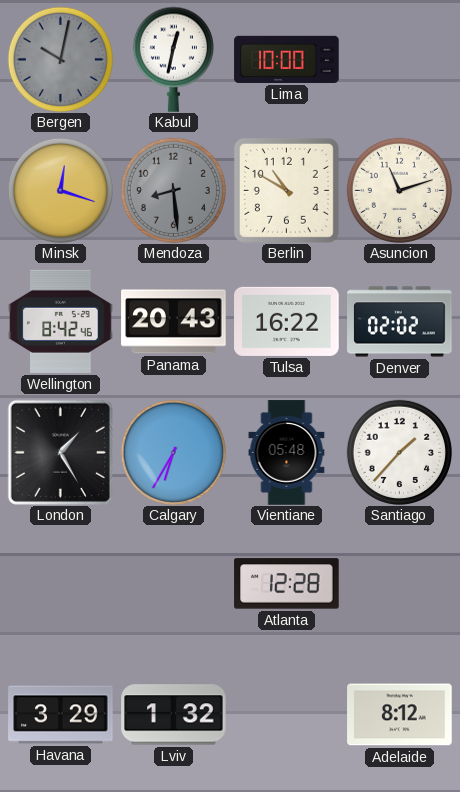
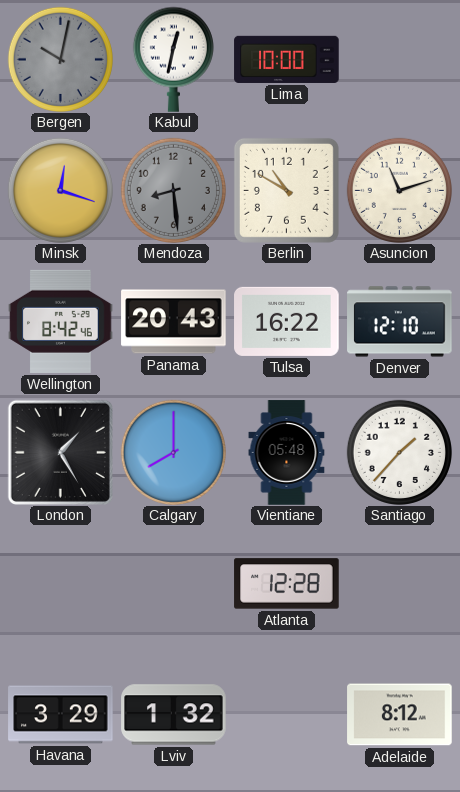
Denver: 02:02 -> 12:10 (400, 322)
Calgary: 6:35 -> 8:00 (173, 452)
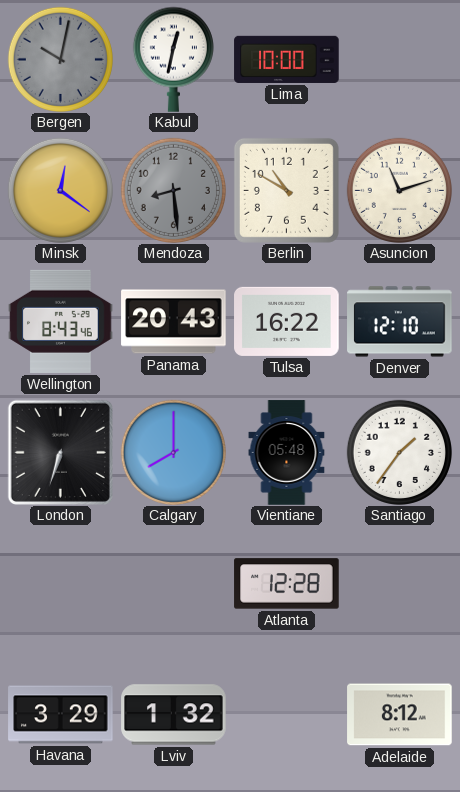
Minsk: 12:18 -> 12:21 (60, 190)
Wellington: 8:42 -> 8:43 (61, 321)
London: 1:25 -> 6:33 (60, 452)
Santiago: 1:37 -> 1:36 (399, 452)
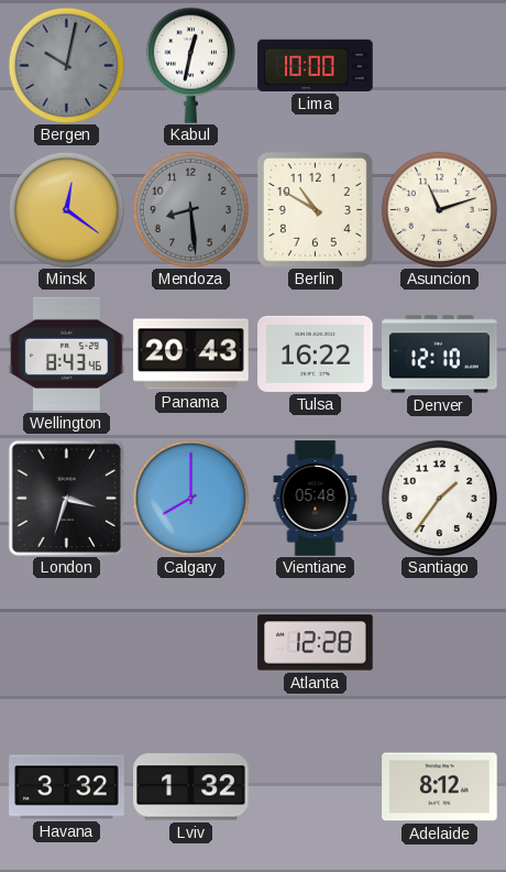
London: 6:33 -> 3:33 (66, 498)
Havana: 3:29 -> 3:32 (67, 787)
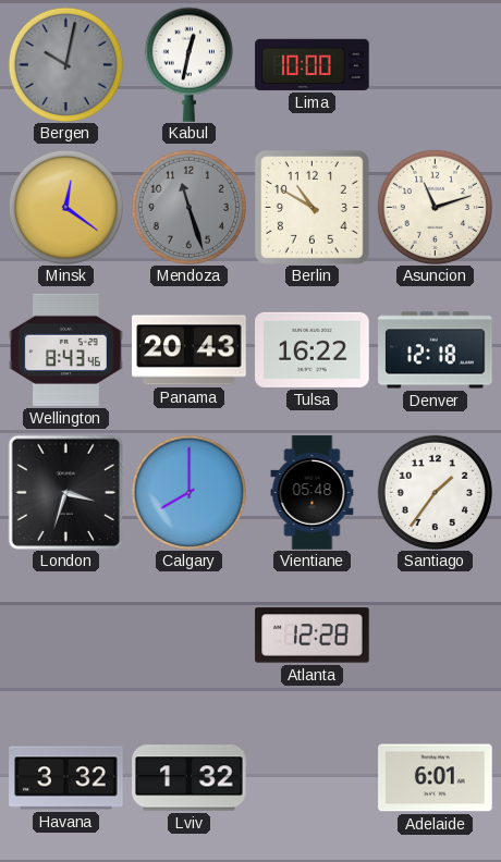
Mendoza: 8:29 -> 11:27 (188, 207)
Denver: 12:10 -> 12:18 (436, 350)
Adelaide: 8:12 -> 6:01 (436, 778)
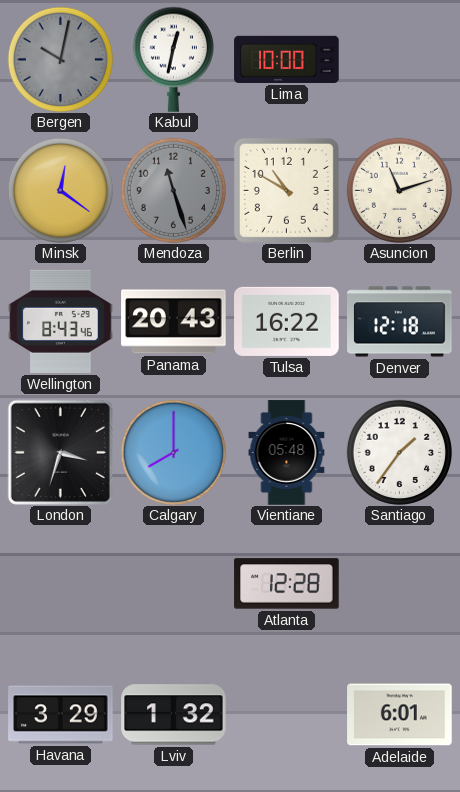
Havana: 3:32 -> 3:29 (61, 715)
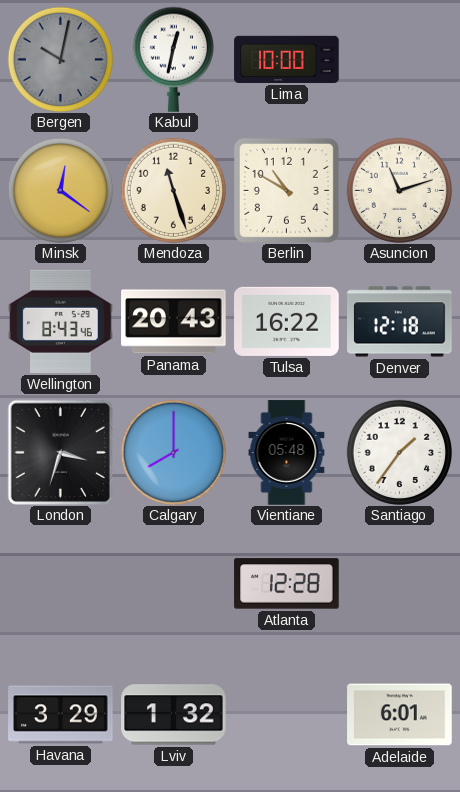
Mendoza dial: grey -> cream (173, 190)
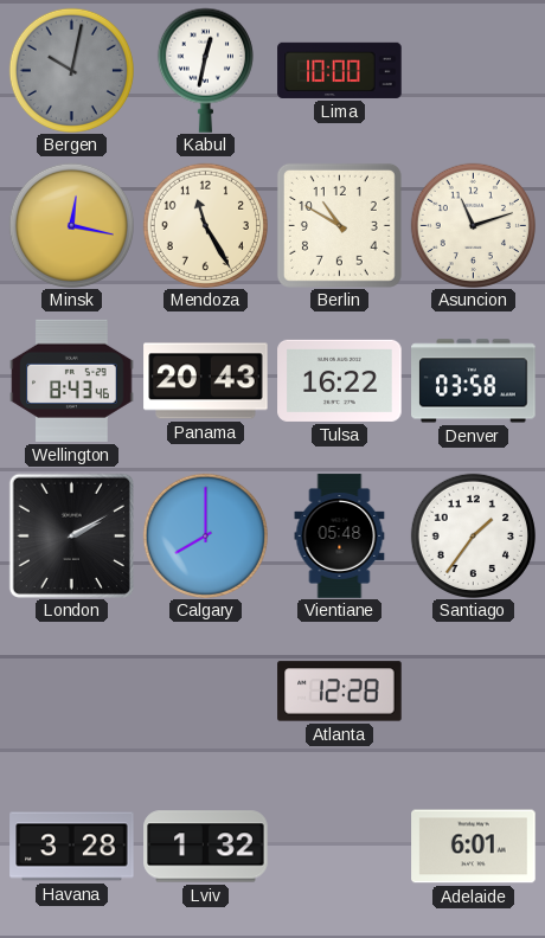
Minsk: 12:21 -> 12:17 (71, 225)
Mendoza: 11:27 -> 11:25 (205, 225)
Denver: 12:18 -> 03:58 (474, 381)
London: 3:33 -> 2:10 (71, 535)
Havana: 3:29 -> 3:28 (72, 847)
